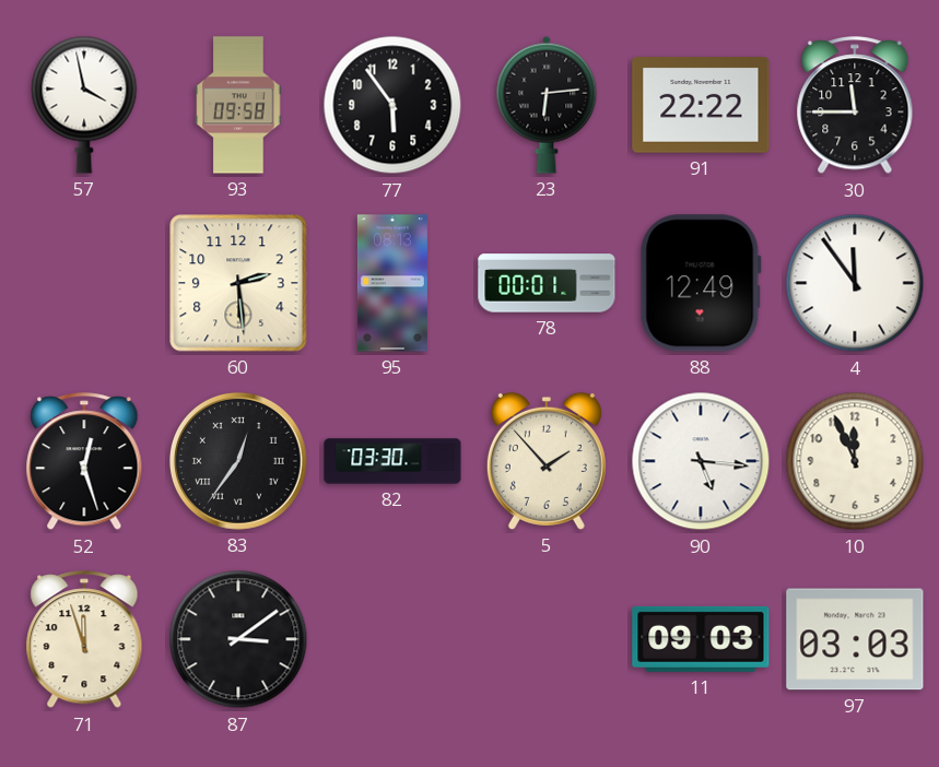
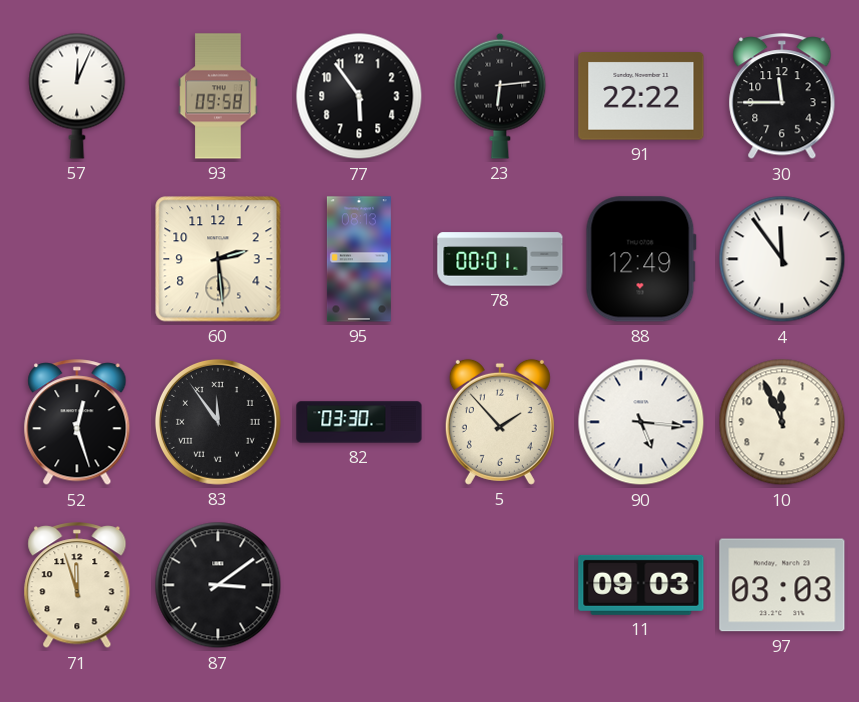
57: 3:58 -> 12:04 (77, 96)
83: 12:36 -> 11:54 (218, 422)
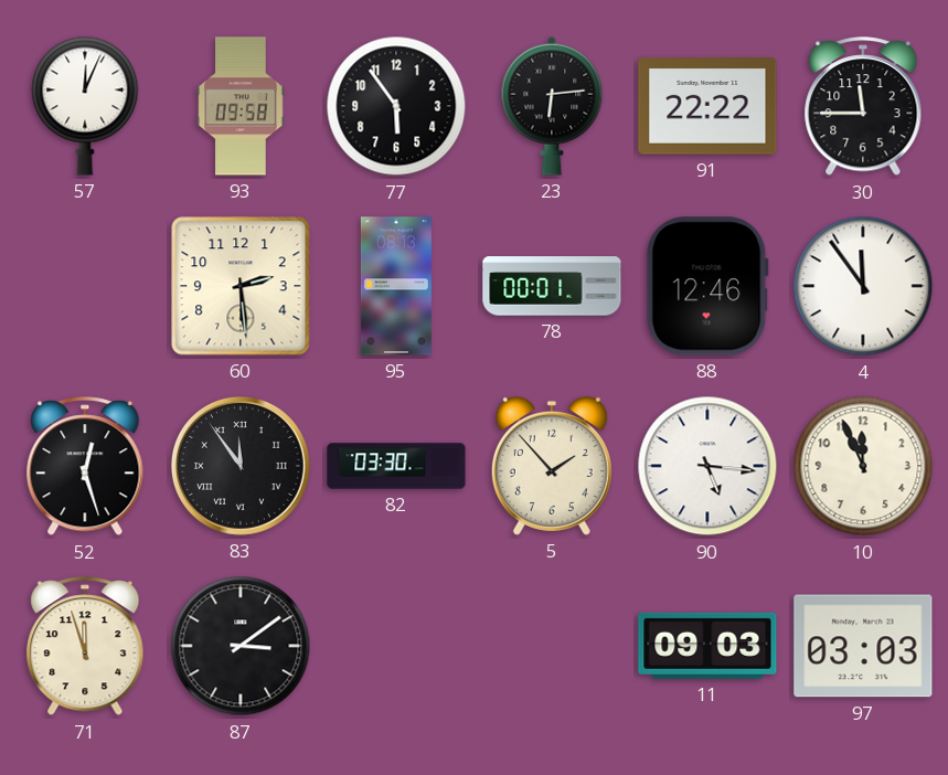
88: 12:49 -> 12:46 (707, 286)
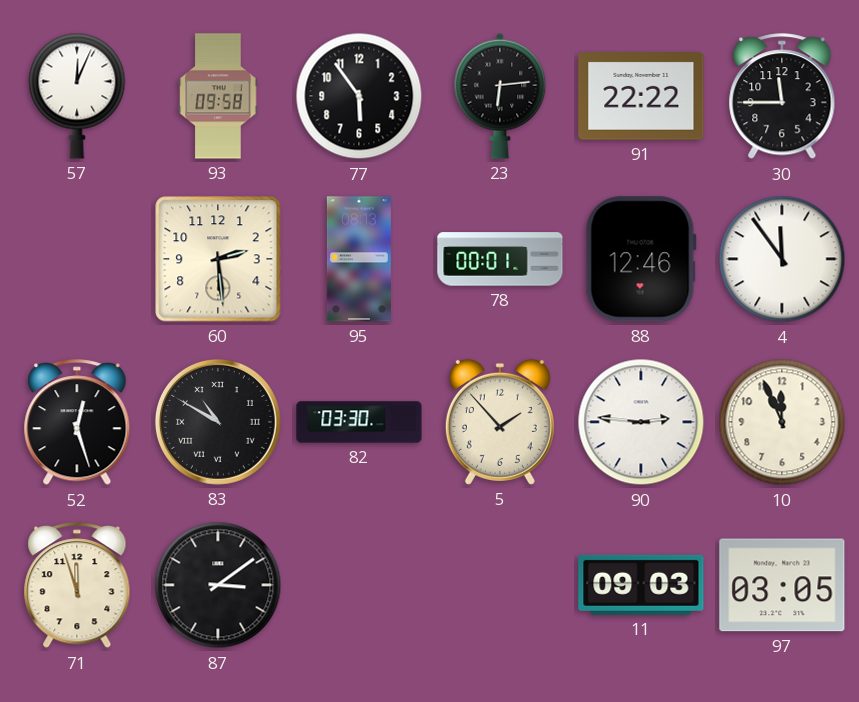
83: 11:54 -> 10:50 (218, 422)
90: 5:16 -> 2:46 (641, 422)
97: 03:03 -> 03:05 (782, 585)
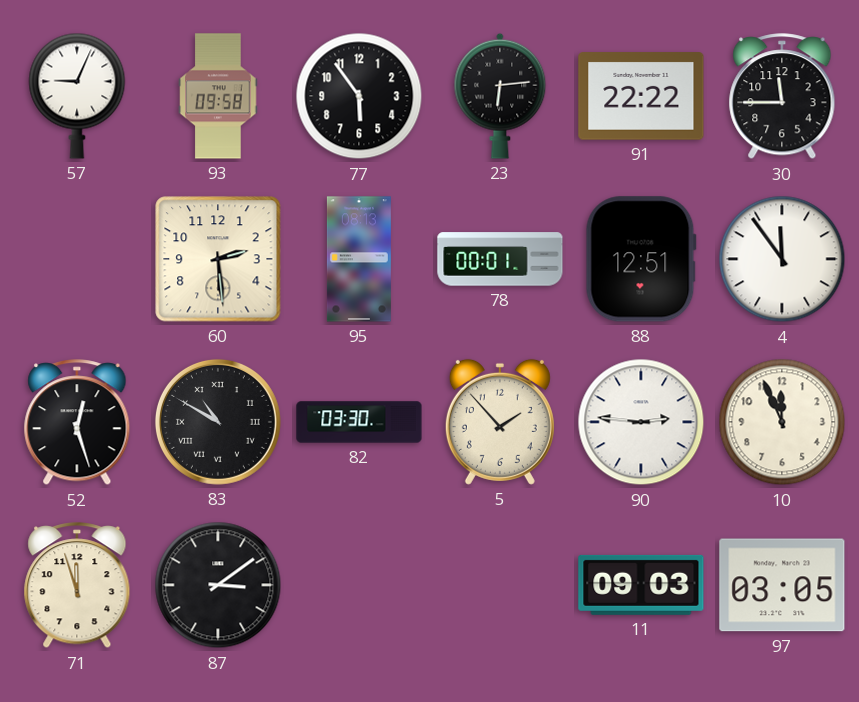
57: 12:04 -> 9:04 (77, 96)
88: 12:46 -> 12:51 (641, 259)
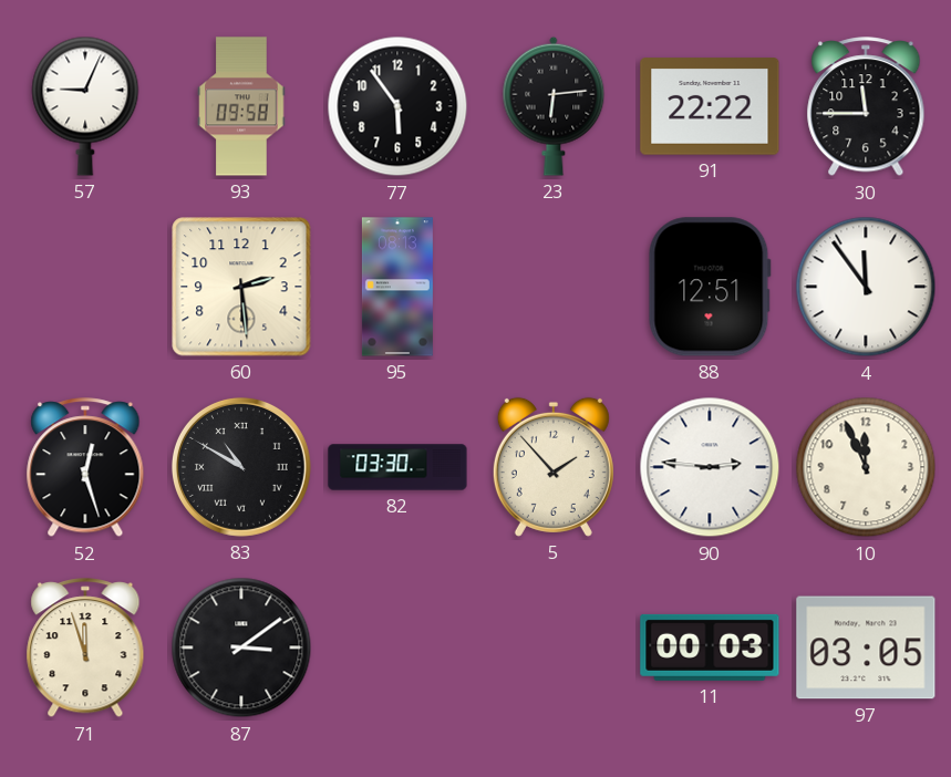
78: 00:01 -> none (500, 259)
11: 09:03 -> 00:03 (710, 647)
